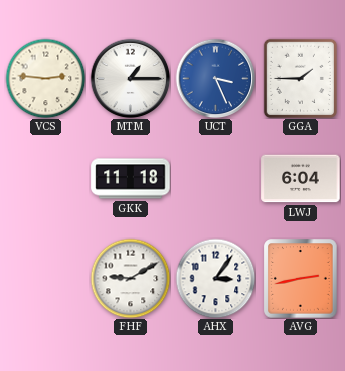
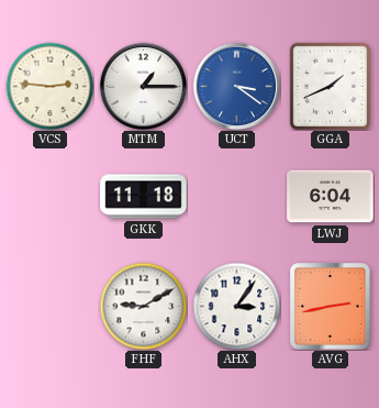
UCT: 3:26 -> 3:21 (236, 86)
GGA: 1:45 -> 1:41 (330, 86)
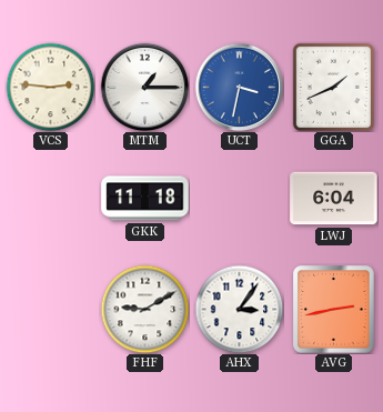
UCT: 3:21 -> 3:32 (239, 87)
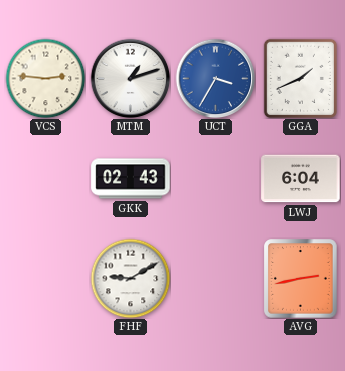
MTM: 1:15 -> 1:12 (130, 78)
UCT: 3:32 -> 3:35 (215, 78)
GKK: 11:18 -> 02:43 (131, 179)
AHX: 3:06 -> none (239, 309)
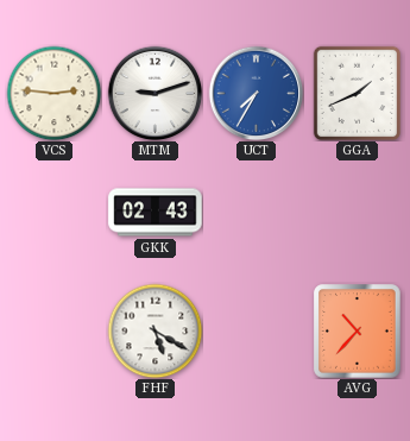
MTM: 1:12 -> 9:12 (154, 93)
UCT: 3:35 -> 7:35 (256, 93)
LWJ: 6:04 -> none (301, 179)
FHF: 9:10 -> 5:20 (154, 330)
AVG: 2:43 -> 10:37 (358, 332)
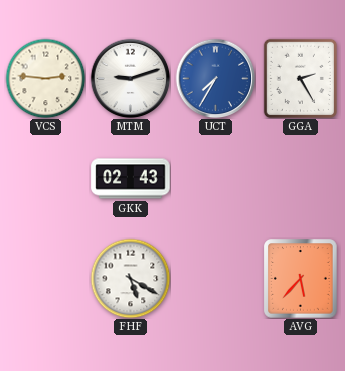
GGA: 1:41 -> 2:25 (300, 78)
AVG: 10:37 -> 5:37 (301, 279)
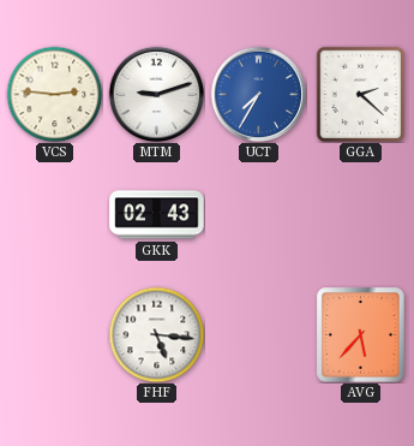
GGA: 2:25 -> 2:22 (360, 94)
FHF: 5:20 -> 5:16 (156, 334)
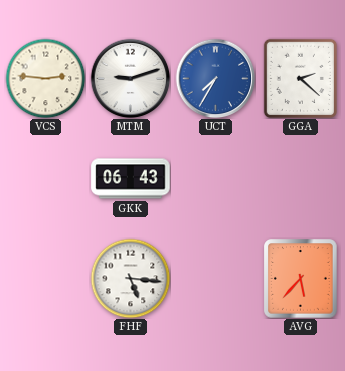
GKK: 02:43 -> 06:43 (131, 179)
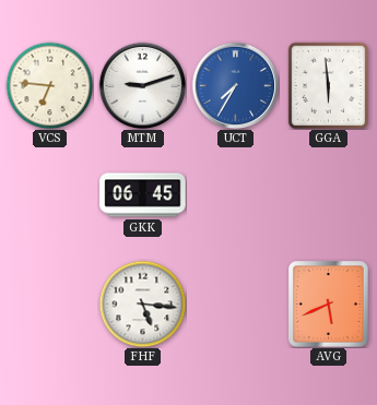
VCS: 2:46 -> 6:46 (49, 85)
GGA: 2:22 -> 5:59 (328, 85)
GKK: 06:43 -> 06:45 (143, 195)
AVG: 5:37 -> 5:41 (329, 305)
